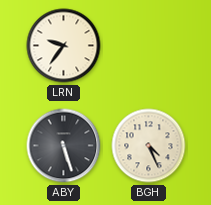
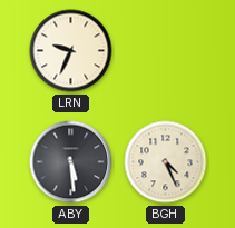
LRN: 9:36 -> 9:34 (71, 51)
ABY: 5:27 -> 5:29 (71, 162)
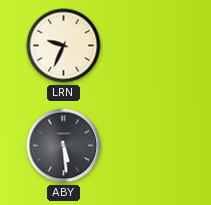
BGH: 4:26 -> none (166, 162)
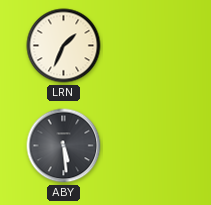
LRN: 9:34 -> 1:34 (64, 46)
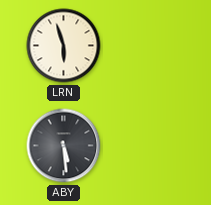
LRN: 1:34 -> 5:57 (64, 46)
